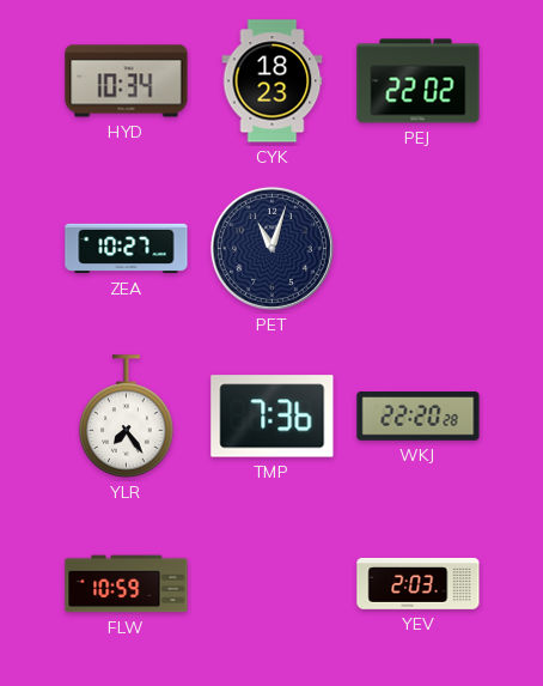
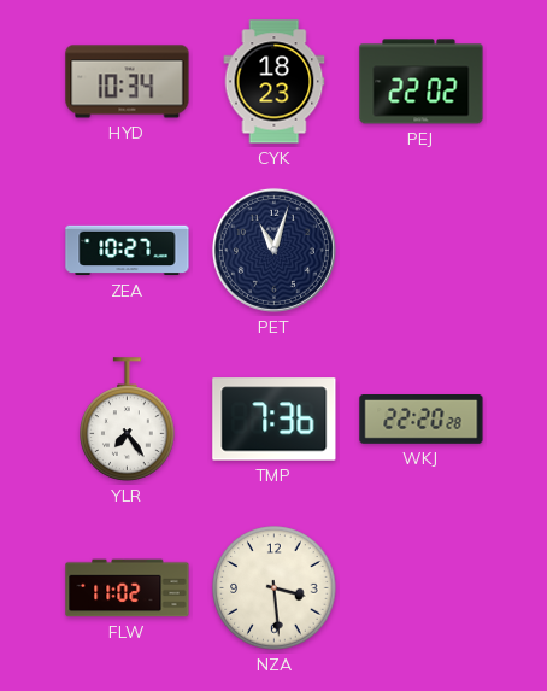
FLW: 10:59 -> 11:02 (128, 588)
NZA: none -> 3:29 (275, 588)
YEV: 2:03 -> none (419, 583)
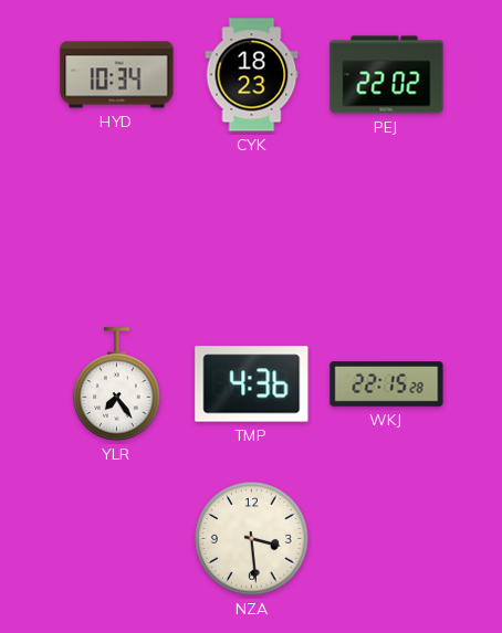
ZEA: 10:27 -> none (128, 251)
PET: 11:03 -> none (273, 250)
TMP: 7:36 -> 4:36 (252, 384)
WKJ: 22:20 -> 22:15 (387, 384)
FLW: 11:02 -> none (128, 588)
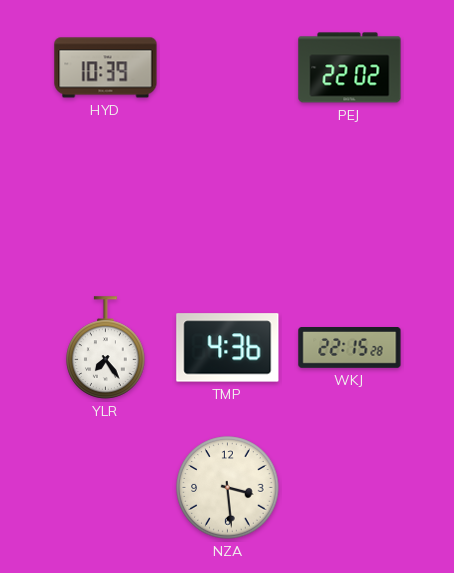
HYD: 10:34 -> 10:39 (106, 68)
CYK: 18:23 -> none (252, 75)
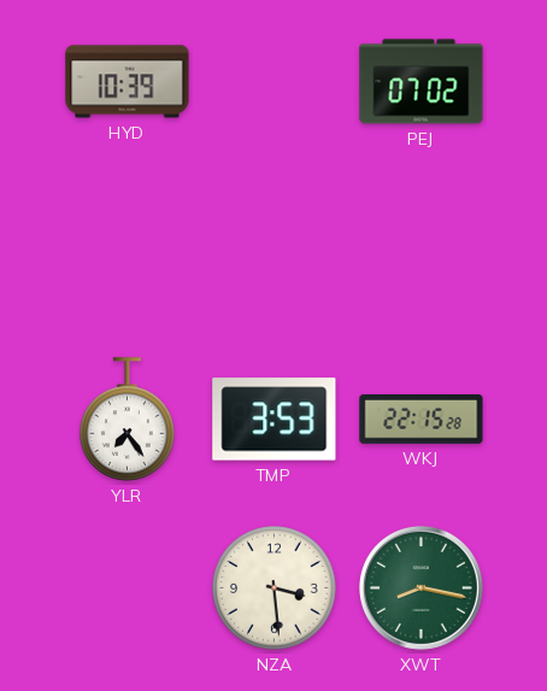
PEJ: 22:02 -> 07:02 (422, 82)
TMP: 4:36 -> 3:53 (275, 420)
XWT: none -> 8:17 (420, 587)
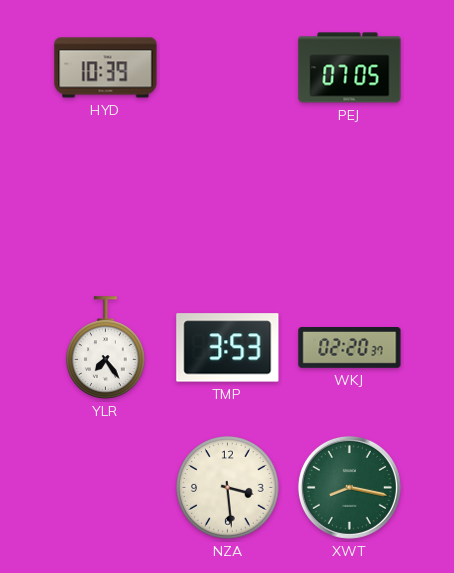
PEJ: 07:02 -> 07:05 (350, 68)
WKJ: 22:15 -> 02:20 (350, 348)
